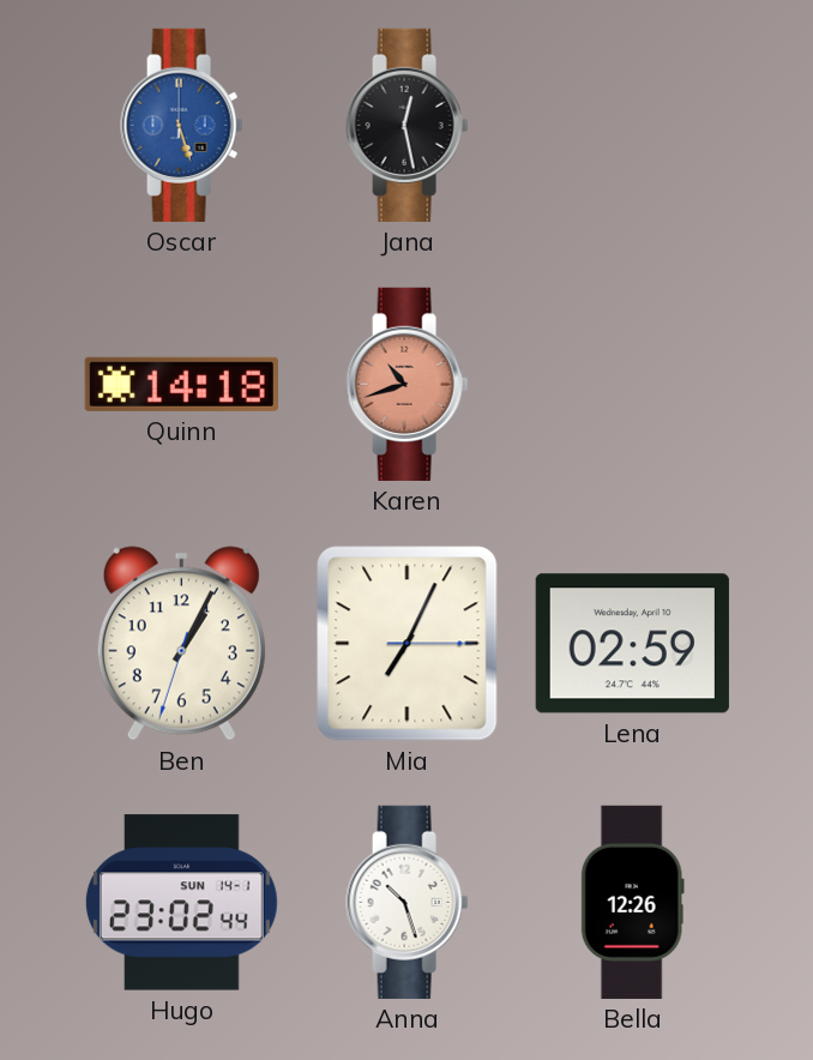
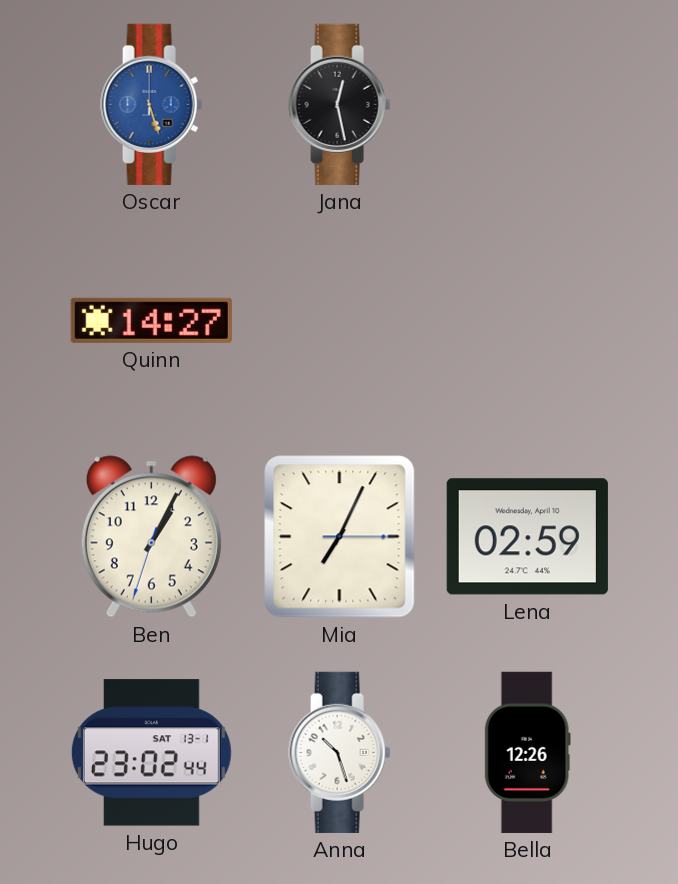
Quinn: 14:18 -> 14:27 (151, 320)
Karen: 10:42 -> none (408, 384)
Hugo date: SUN 14-1 -> SAT 13-1 (151, 753)
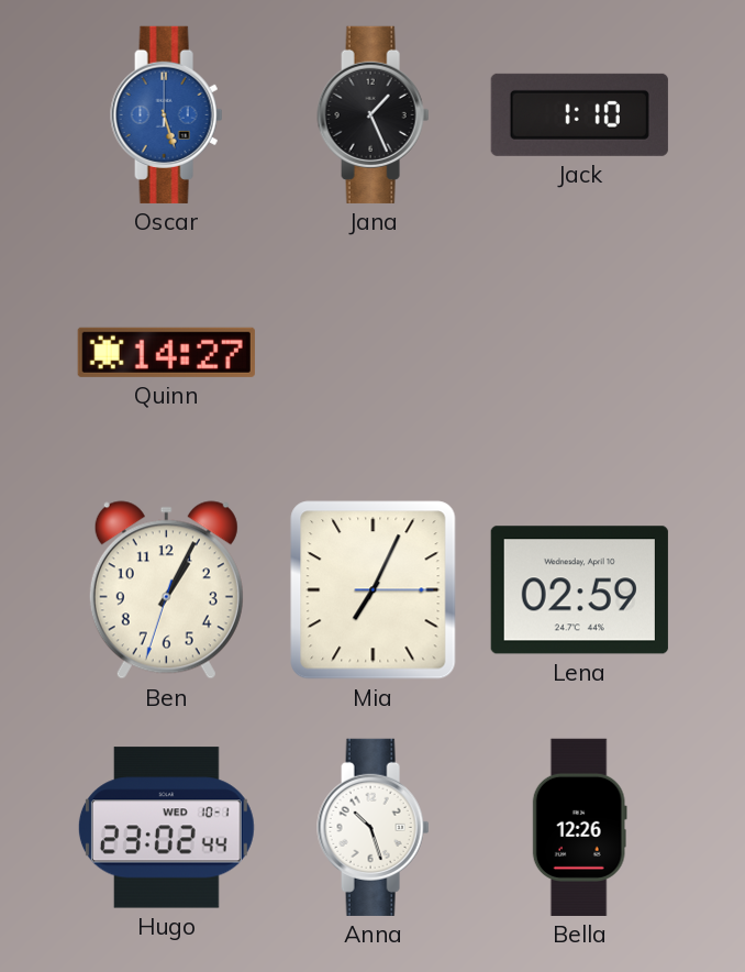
Jana: 12:28 -> 1:26 (374, 114)
Jack: none -> 1:10 (579, 114)
Hugo date: SAT 13-1 -> WED 10-1 (166, 828)
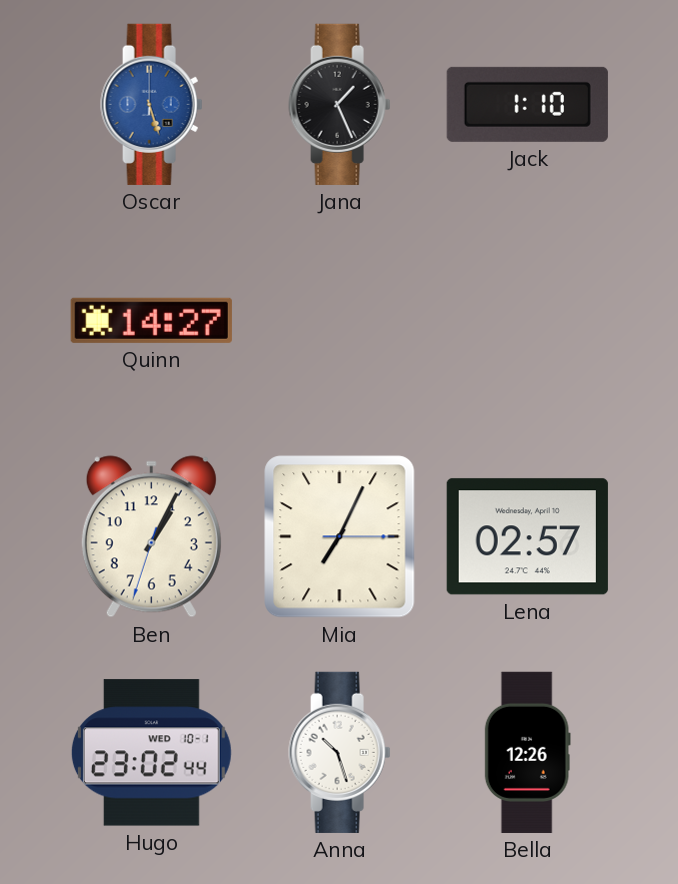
Lena: 02:59 -> 02:57 (527, 537)
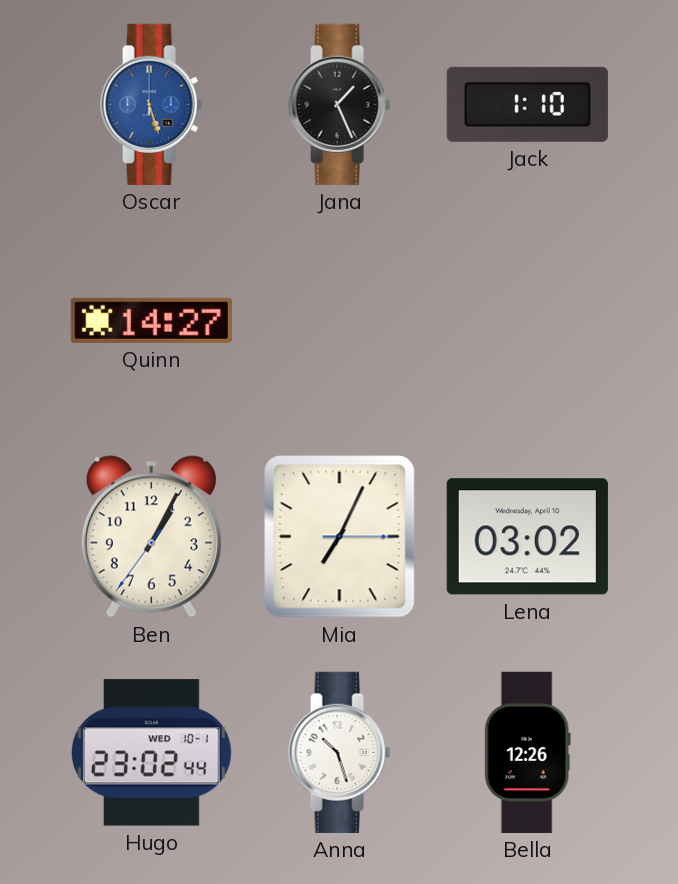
Ben: 1:04:33 -> 1:04:36 (151, 537)
Lena: 02:57 -> 03:02 (527, 537)
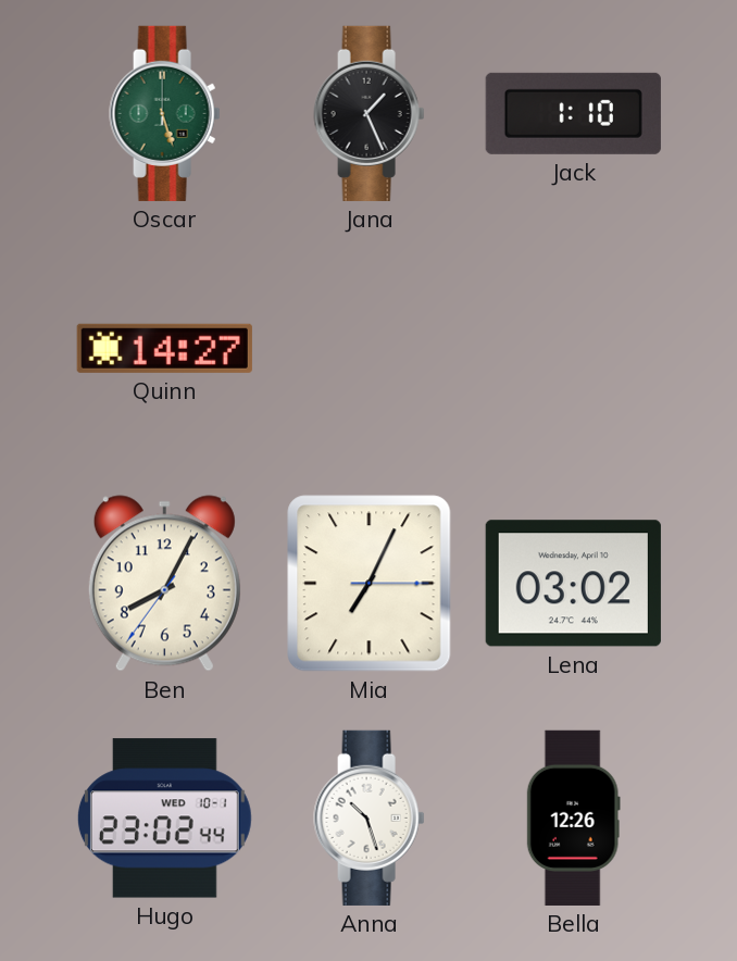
Oscar dial: blue -> green (165, 113)
Ben: 1:04 -> 8:04 (164, 584)
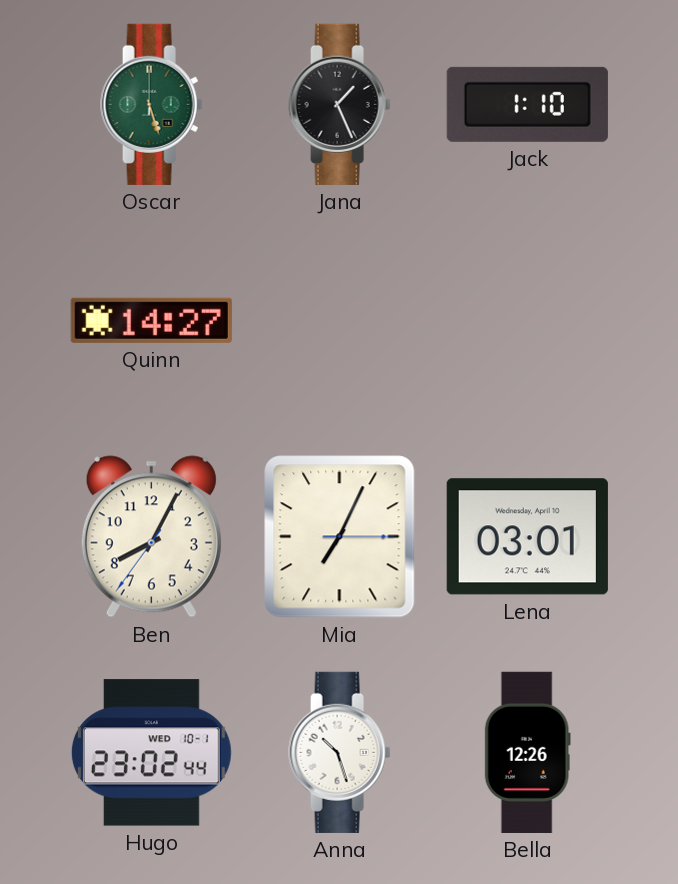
Lena: 03:02 -> 03:01 (527, 537)
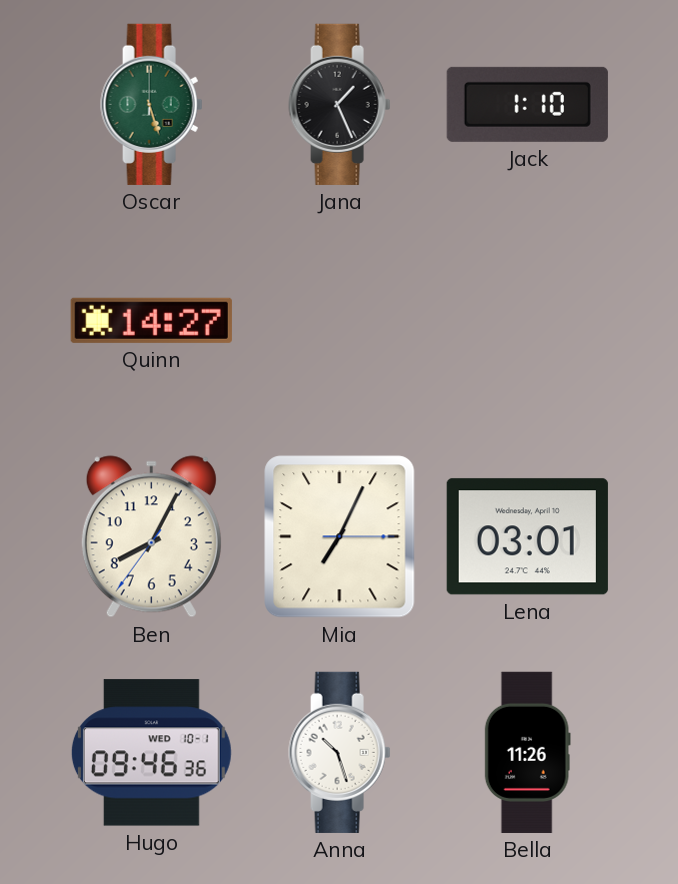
Hugo: 23:02 -> 09:46 (151, 753)
Bella: 12:26 -> 11:26 (527, 752)
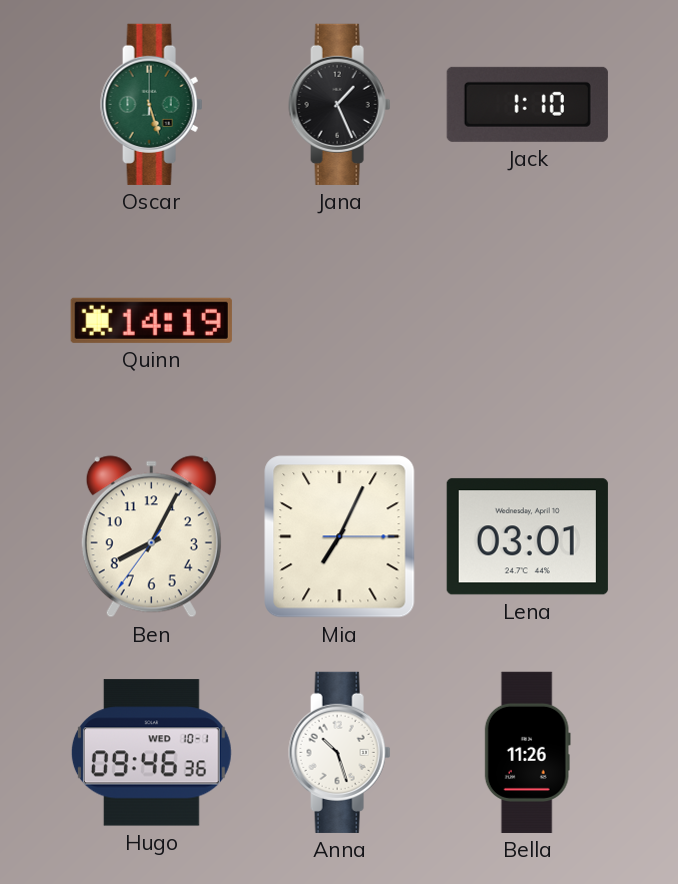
Quinn: 14:27 -> 14:19 (151, 320)
